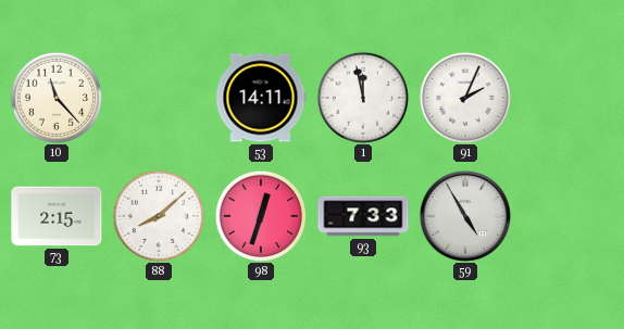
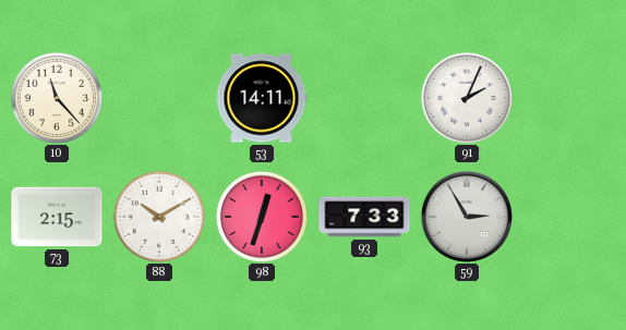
1: 11:58 -> none (363, 98)
88: 8:08 -> 10:10 (159, 217)
59: 4:55 -> 2:55 (467, 217)
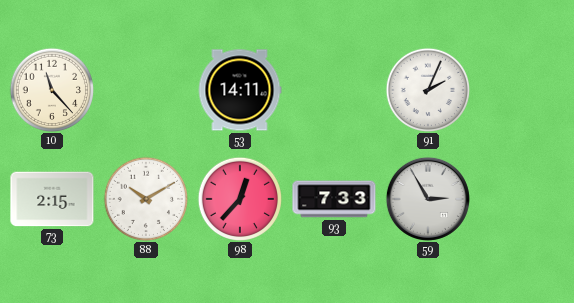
98: 12:33 -> 12:37 (240, 199)
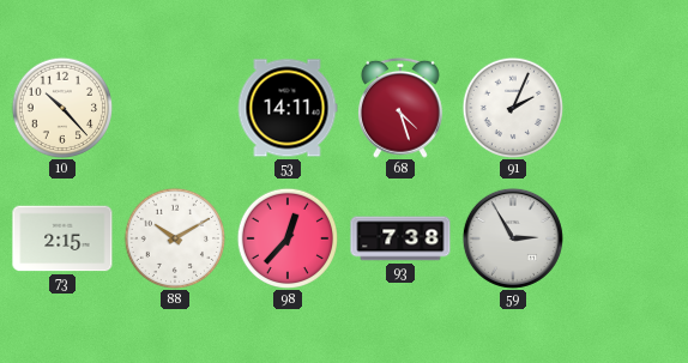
10: 11:23 -> 10:23 (62, 108)
68: none -> 4:27 (400, 108)
93: 7:33 -> 7:38 (400, 238)
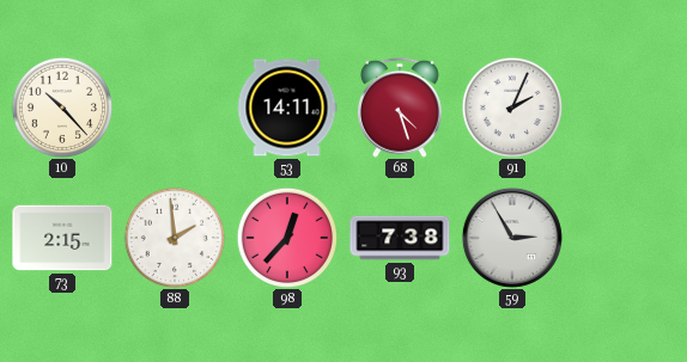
88: 10:10 -> 1:59 (175, 238)
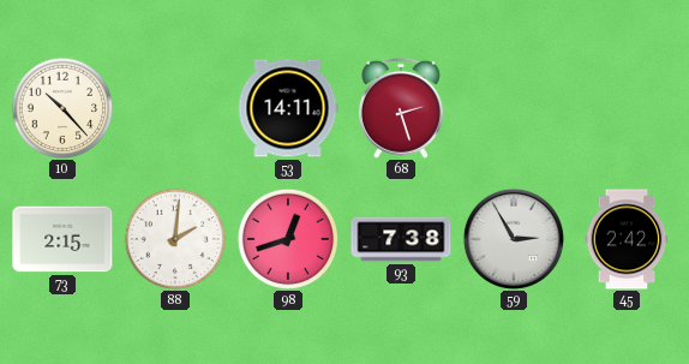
68: 4:27 -> 2:27 (401, 108)
91: 2:04 -> none (512, 108)
88: 1:59 -> 2:01 (175, 239)
98: 12:37 -> 12:42 (288, 239)
45: none -> 2:42 (627, 239)
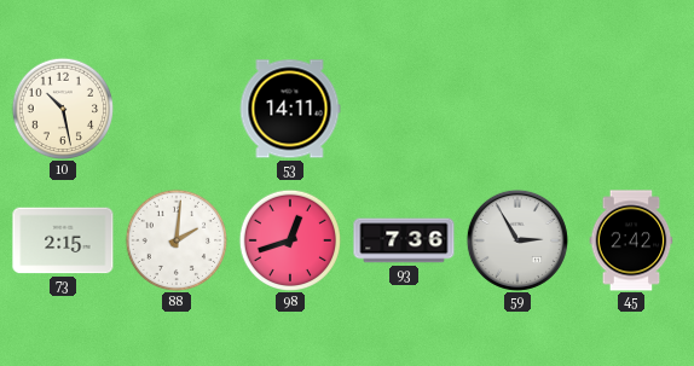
10: 10:23 -> 10:28 (63, 109)
68: 2:27 -> none (401, 108)
93: 7:38 -> 7:36 (404, 240)
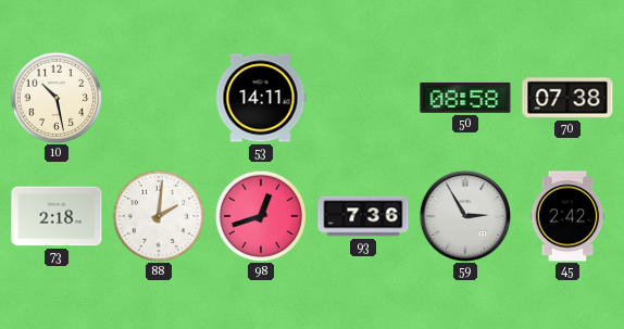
50: none -> 08:58 (465, 98)
70: none -> 07:38 (567, 98)
73: 2:15 -> 2:18 (57, 216)
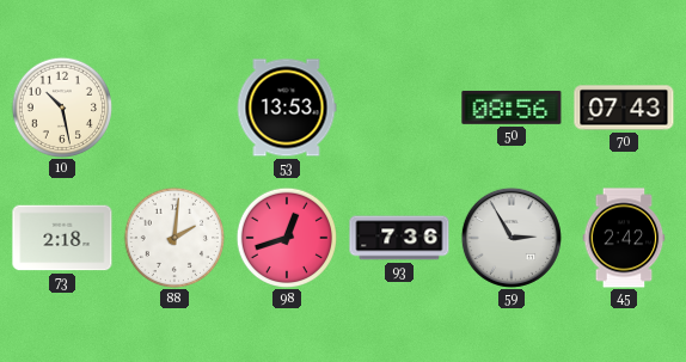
53: 14:11 -> 13:53 (287, 108)
50: 08:58 -> 08:56 (512, 108)
70: 07:38 -> 07:43 (624, 108)
